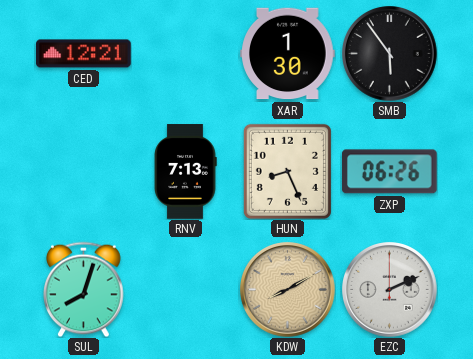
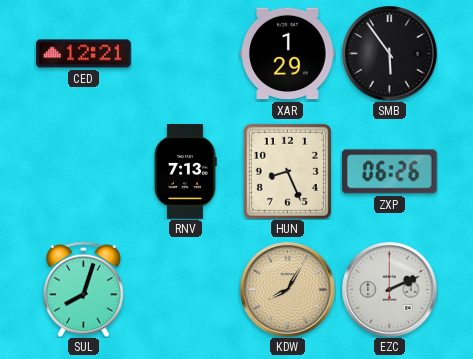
XAR: 1:30 -> 1:29 (288, 54)
KDW: 8:10 -> 8:05 (288, 290)
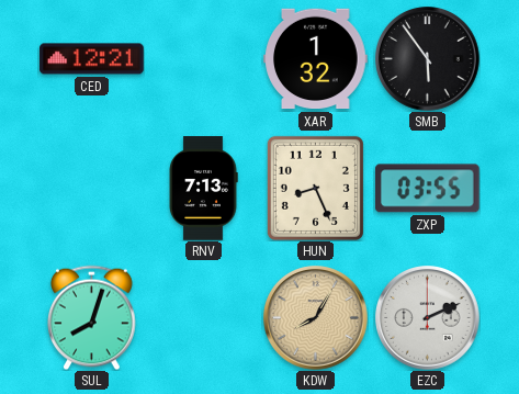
XAR: 1:29 -> 1:32 (316, 59)
ZXP: 06:26 -> 03:55 (427, 189)
